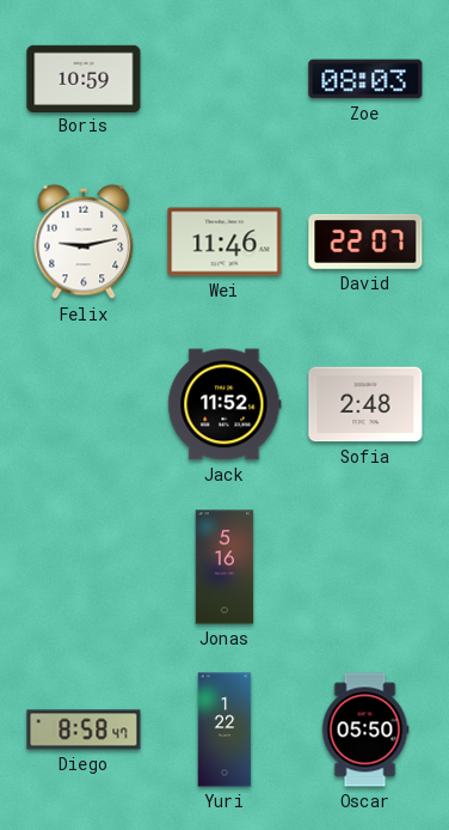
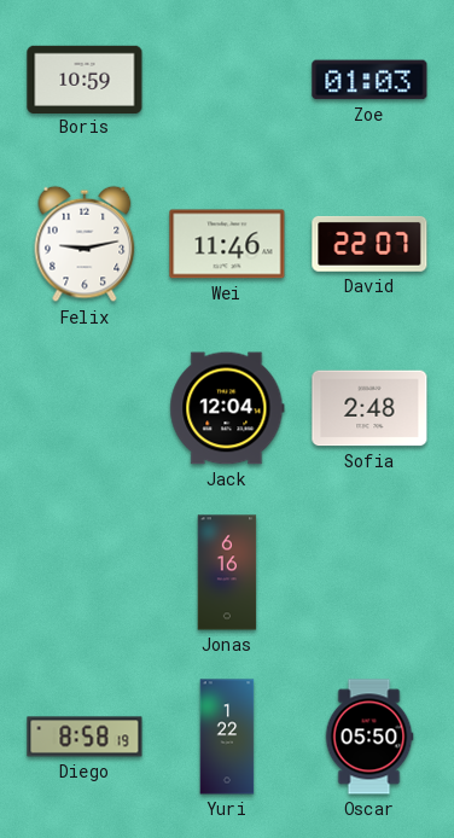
Zoe: 08:03 -> 01:03 (369, 80)
Jack: 11:52 -> 12:04 (227, 408)
Jonas: 5:16 -> 6:16 (227, 572)
Diego: 8:58:47 -> 8:58:19 (85, 737)
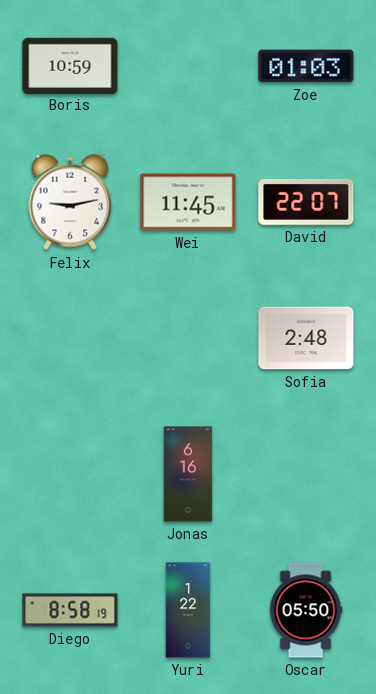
Wei: 11:46 -> 11:45 (188, 202)
Jack: 12:04 -> none (227, 408)
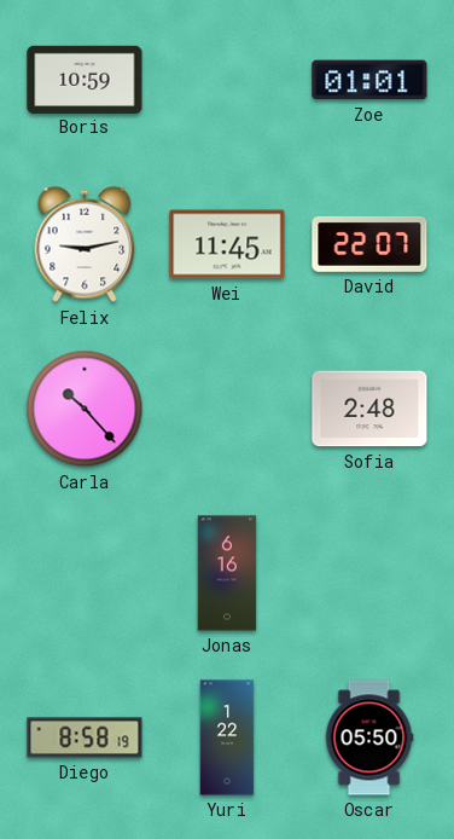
Zoe: 01:03 -> 01:01 (369, 80)
Carla: none -> 10:23 (85, 409)
